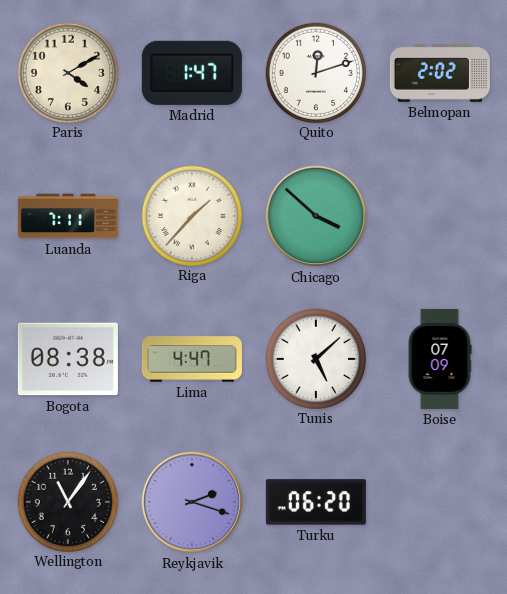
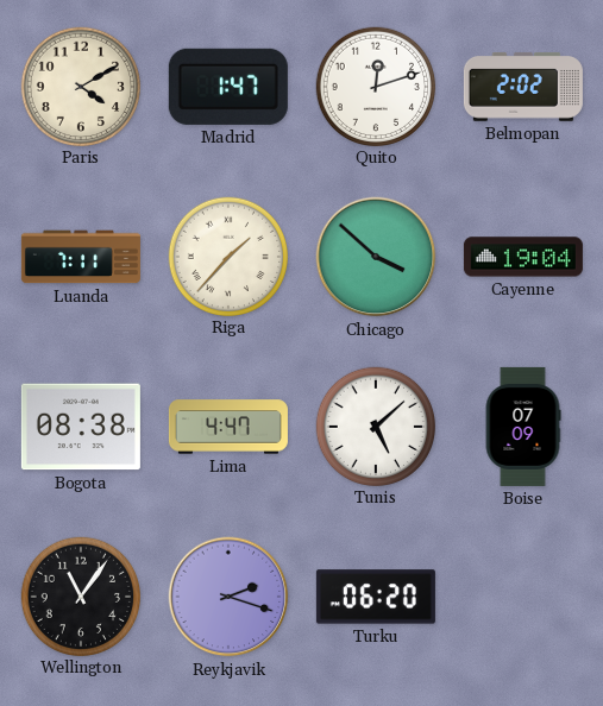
Cayenne: none -> 19:04 (523, 257)
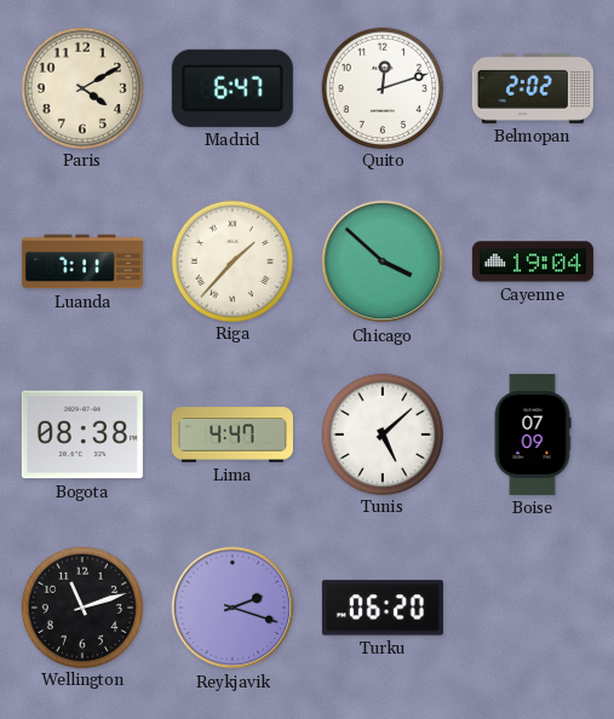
Madrid: 1:47 -> 6:47 (233, 88)
Wellington: 11:06 -> 11:12 (81, 606)
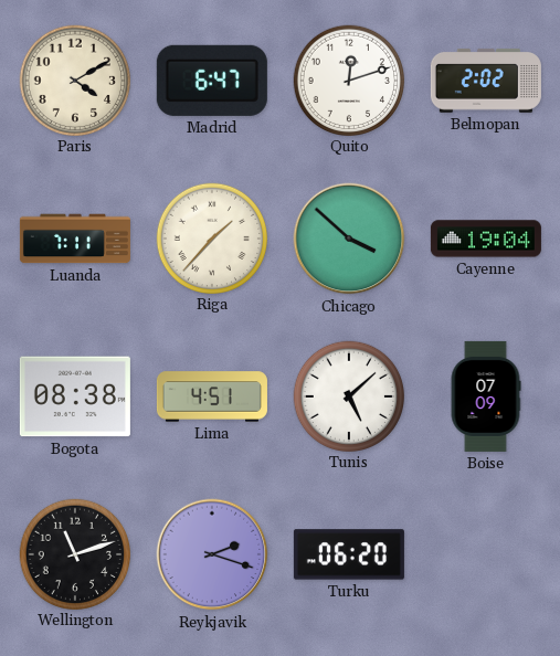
Lima: 4:47 -> 4:51 (212, 396)
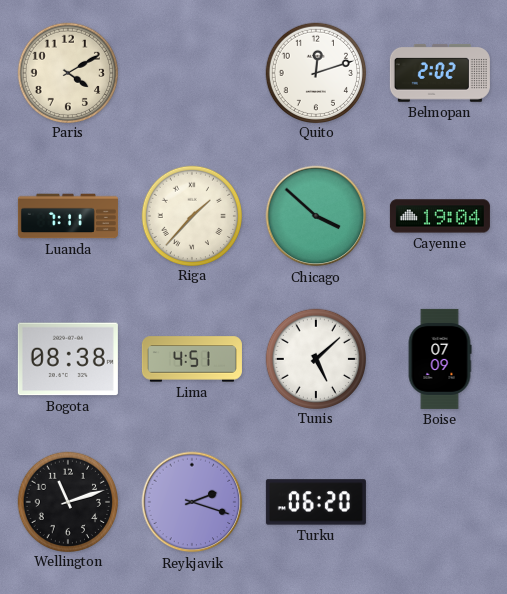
Madrid: 6:47 -> none (212, 81)
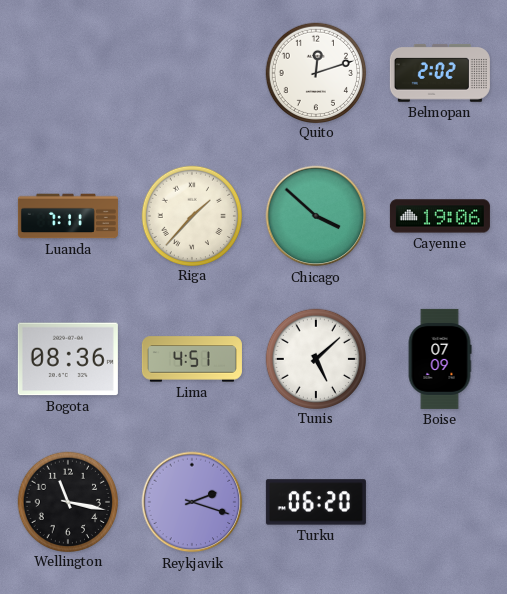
Paris: 4:10 -> none (67, 72)
Cayenne: 19:04 -> 19:06 (440, 216)
Bogota: 08:38 -> 08:36 (68, 359)
Wellington: 11:12 -> 11:17 (67, 501)
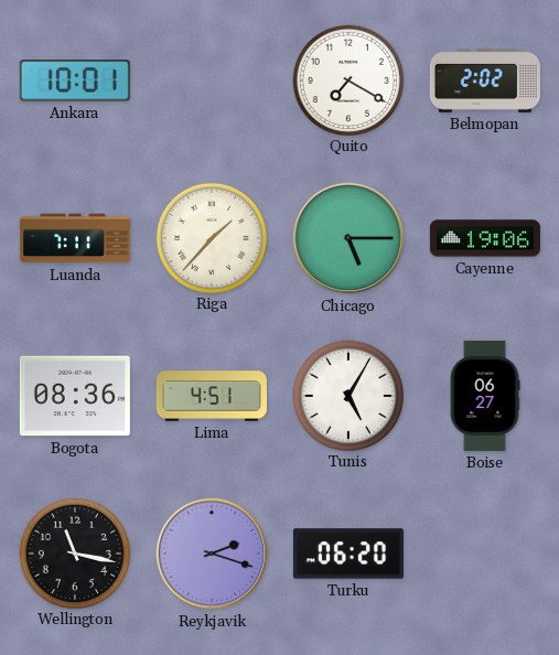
Ankara: none -> 10:01 (75, 80)
Quito: 12:12 -> 7:20 (347, 79)
Chicago: 3:52 -> 5:15 (348, 238)
Tunis: 5:08 -> 5:05 (347, 395)
Boise: 07:09 -> 06:27 (485, 396)
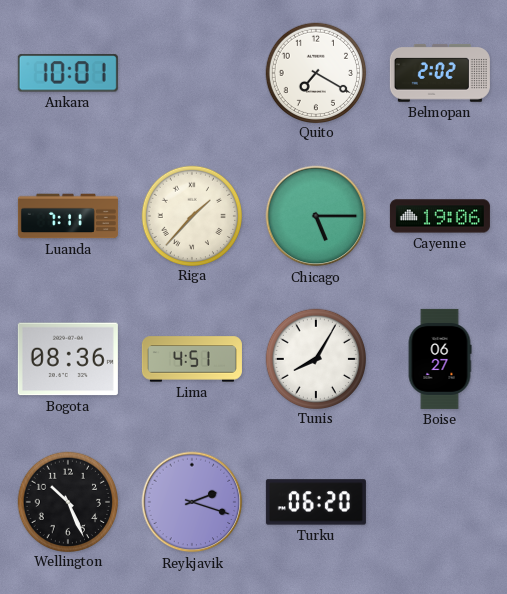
Tunis: 5:05 -> 8:05 (315, 358)
Wellington: 11:17 -> 10:26 (67, 501)
